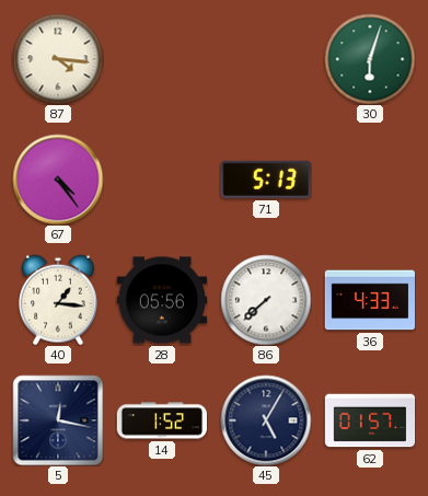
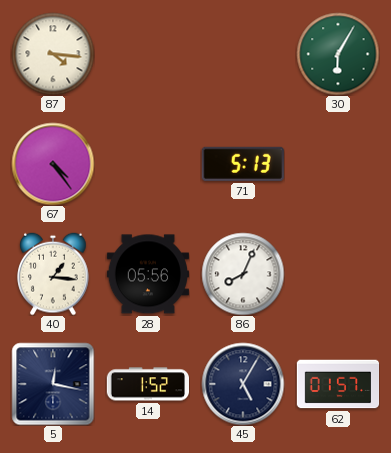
30: 6:03 -> 6:05 (338, 54)
86: 7:38 -> 8:04 (243, 274)
36: 4:33 -> none (369, 300)
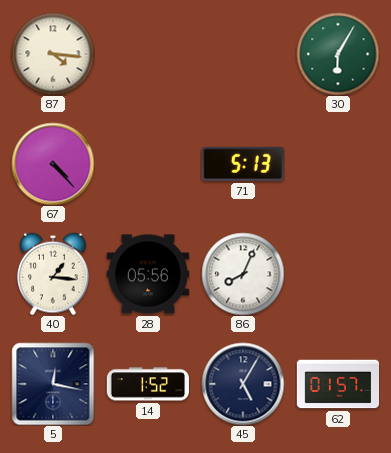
67: 4:24 -> 4:23 (53, 164)
